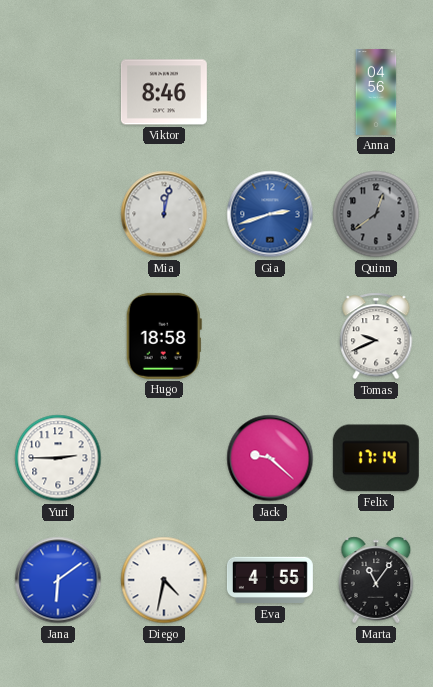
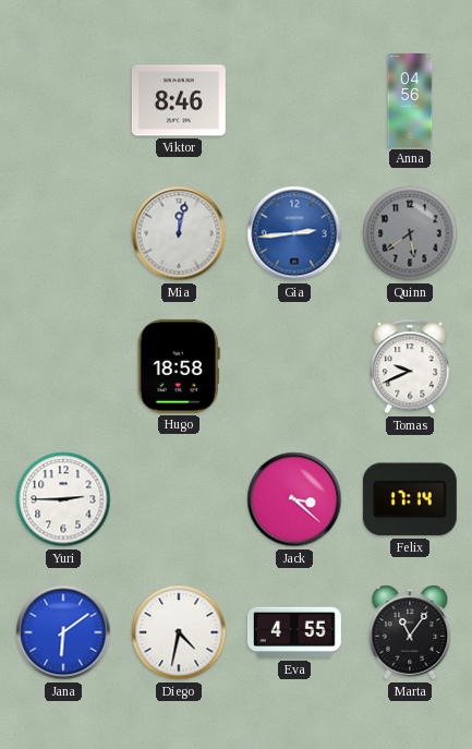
Gia: 2:42 -> 2:44 (294, 233)
Quinn: 12:39 -> 5:39 (410, 233)
Jack: 9:22 -> 3:22 (294, 499)
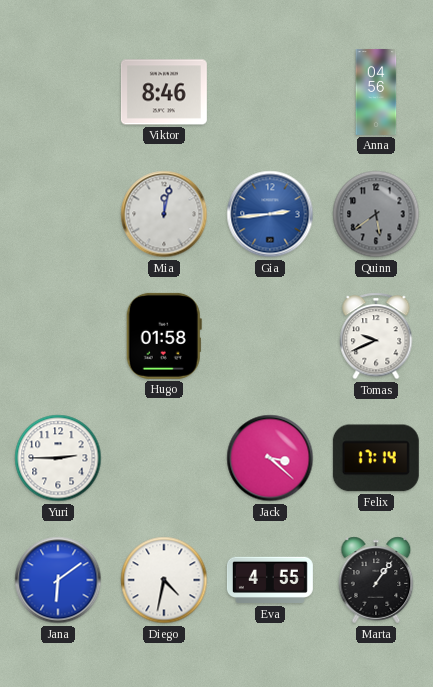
Hugo: 18:58 -> 01:58 (164, 336)
Marta: 11:06 -> 1:06 (376, 580)
